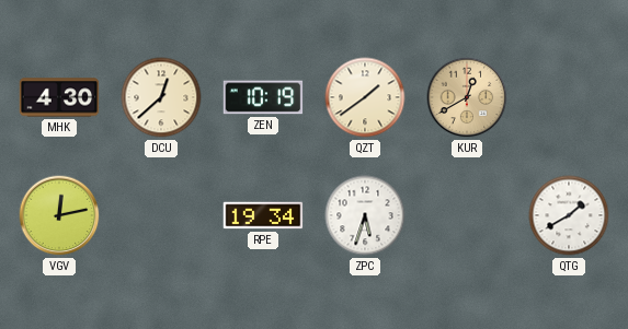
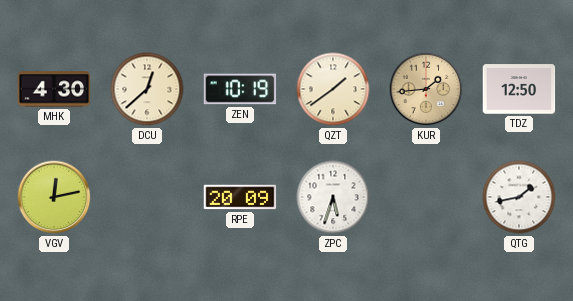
KUR: 12:40 -> 1:44 (426, 89)
TDZ: none -> 12:50 (519, 89)
RPE: 19:34 -> 20:09 (240, 197)
QTG: 1:40 -> 1:43 (519, 197)
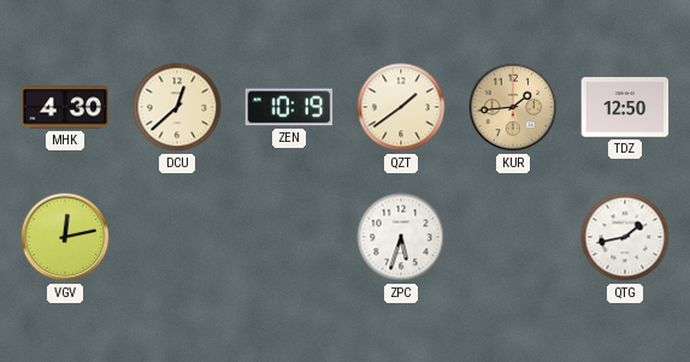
RPE: 20:09 -> none (240, 197)
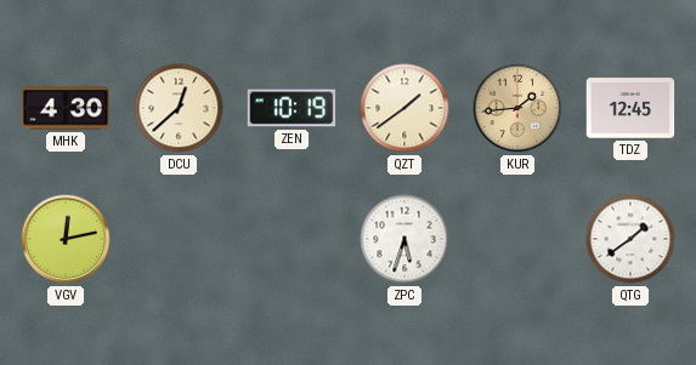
TDZ: 12:50 -> 12:45 (630, 108)
QTG: 1:43 -> 1:39 (630, 239)
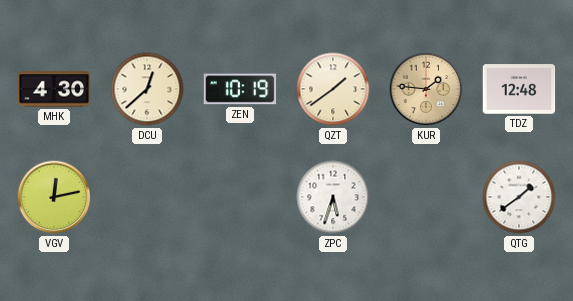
KUR: 1:44 -> 1:46 (426, 89)
TDZ: 12:45 -> 12:48 (519, 89)
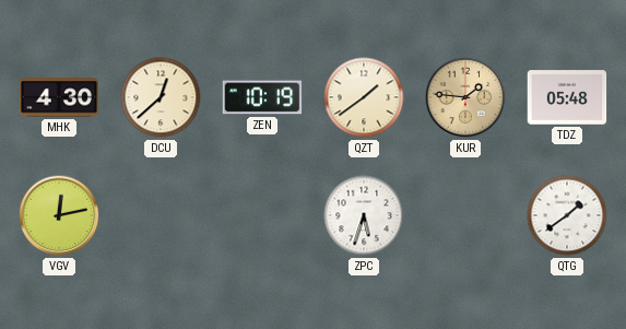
TDZ: 12:48 -> 05:48 (567, 97)
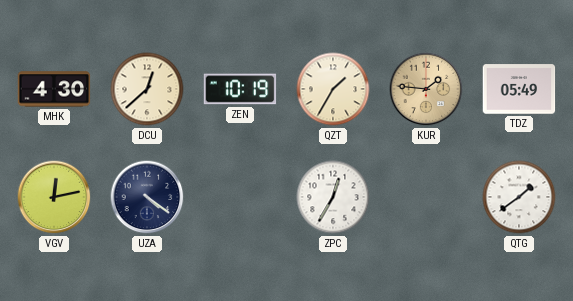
QZT: 1:39 -> 1:35 (333, 89)
TDZ: 05:48 -> 05:49 (519, 89)
UZA: none -> 4:21 (147, 197)
ZPC: 5:33 -> 12:35 (333, 197)
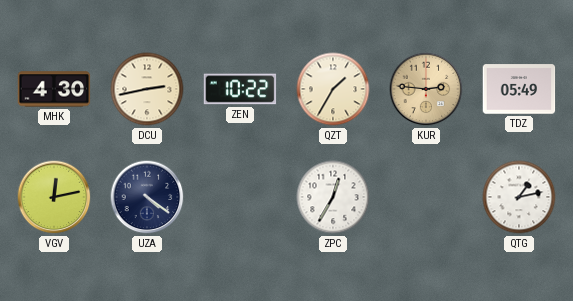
DCU: 12:38 -> 2:43 (147, 89)
ZEN: 10:19 -> 10:22 (240, 89)
KUR: 1:46 -> 2:46 (426, 89)
QTG: 1:39 -> 1:13 (519, 197)
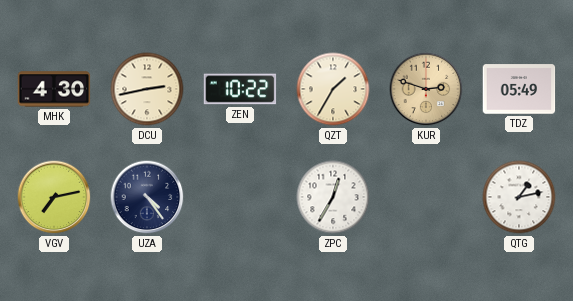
KUR: 2:46 -> 2:48 (426, 89)
VGV: 12:13 -> 7:13 (54, 197)
UZA: 4:21 -> 4:24 (147, 197)
